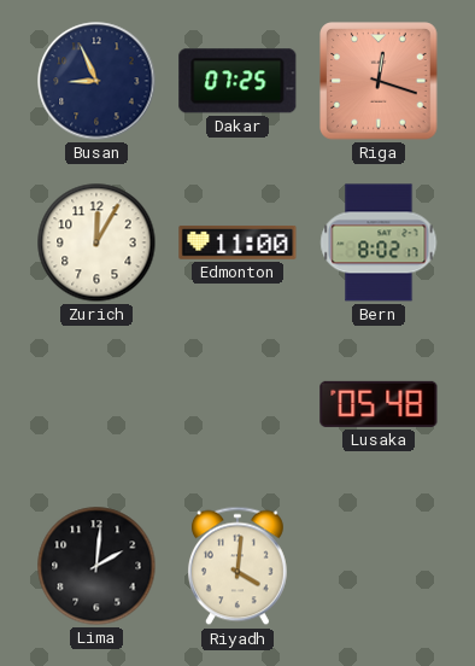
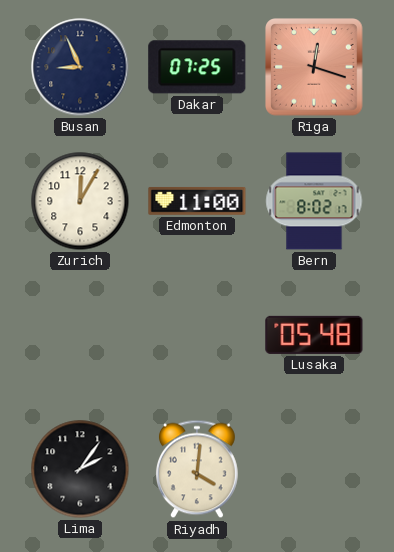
Lima: 2:01 -> 2:06 (80, 469)
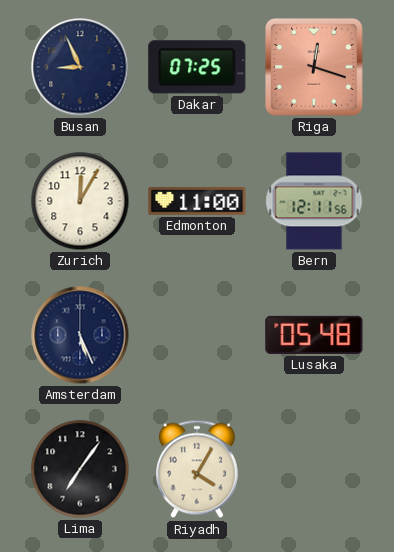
Bern: 8:02 -> 12:11 (314, 201)
Amsterdam: none -> 5:26 (80, 335)
Lima: 2:06 -> 7:06 (80, 469)
Riyadh: 4:01 -> 4:05 (197, 469)
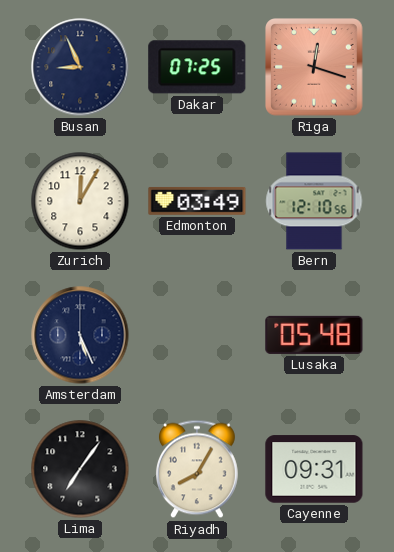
Edmonton: 11:00 -> 03:49 (197, 201)
Bern: 12:11 -> 12:10 (314, 201)
Riyadh: 4:05 -> 8:05 (197, 469)
Cayenne: none -> 09:31 (314, 469)
